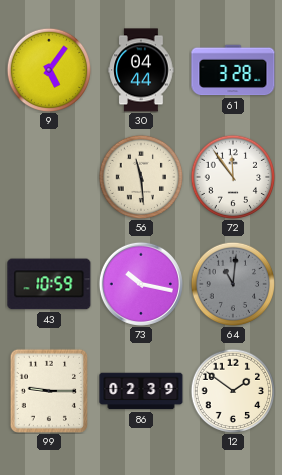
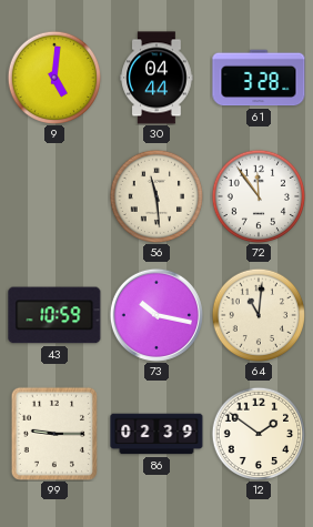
9: 5:06 -> 5:01 (54, 78)
64 dial: grey -> cream (259, 315)
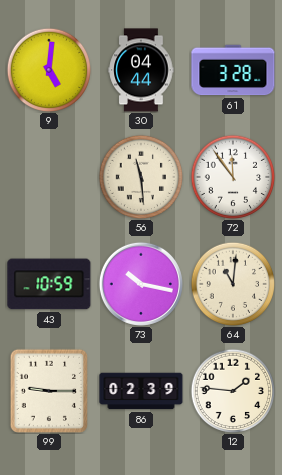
12: 1:51 -> 1:46 (233, 391)
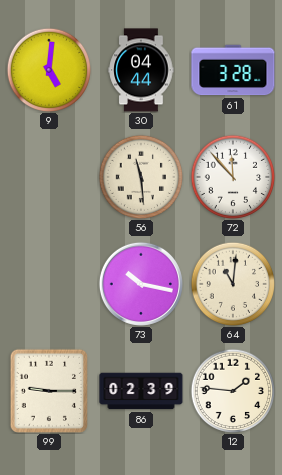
72: 11:54 -> 11:53 (233, 177)
43: 10:59 -> none (49, 284)
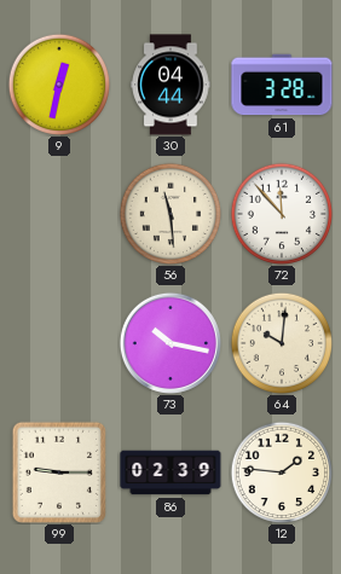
9: 5:01 -> 12:32 (59, 85)
64: 11:01 -> 10:01 (282, 343)
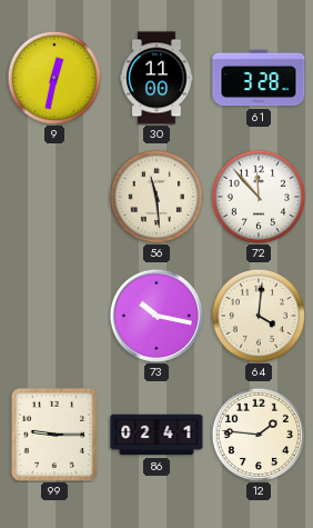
30: 04:44 -> 11:00 (156, 78)
64: 10:01 -> 4:01 (259, 316)
86: 02:39 -> 02:41 (156, 435)
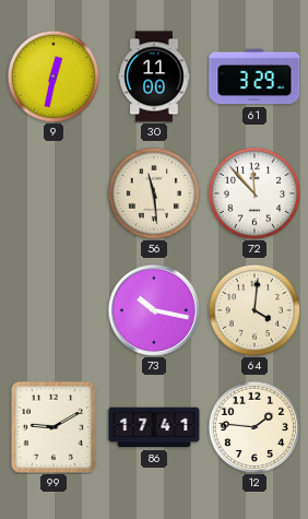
61: 3:28 -> 3:29 (254, 76)
99: 9:15 -> 9:10 (54, 426)
86: 02:41 -> 17:41 (154, 427)
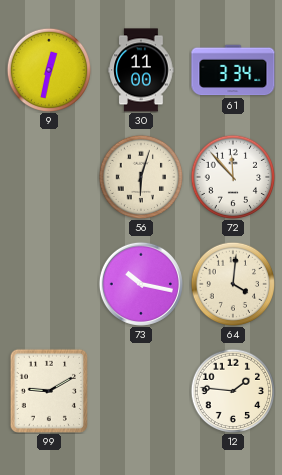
61: 3:29 -> 3:34 (233, 70)
56: 11:29 -> 6:03 (141, 177)
86: 17:41 -> none (154, 427)
